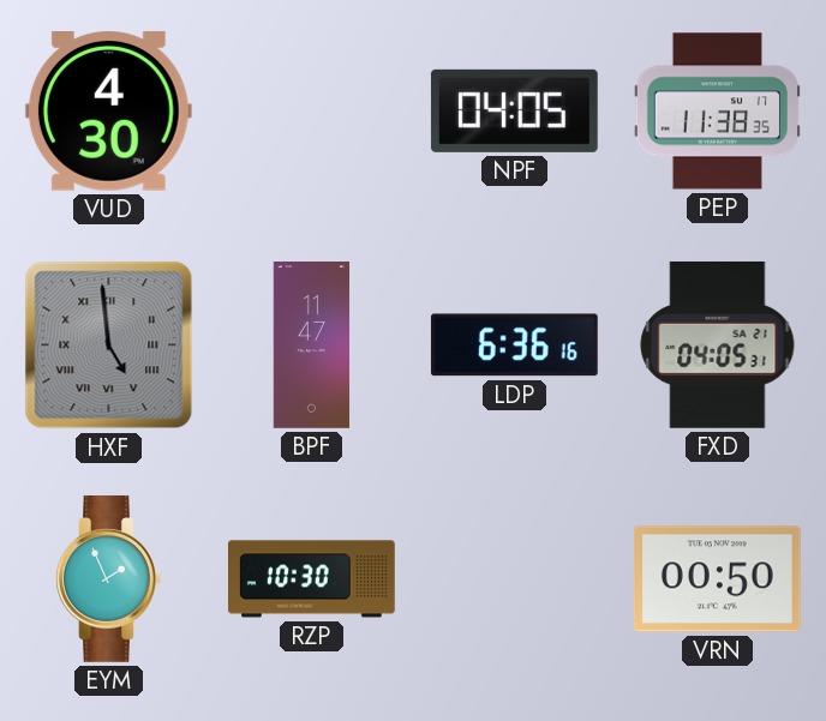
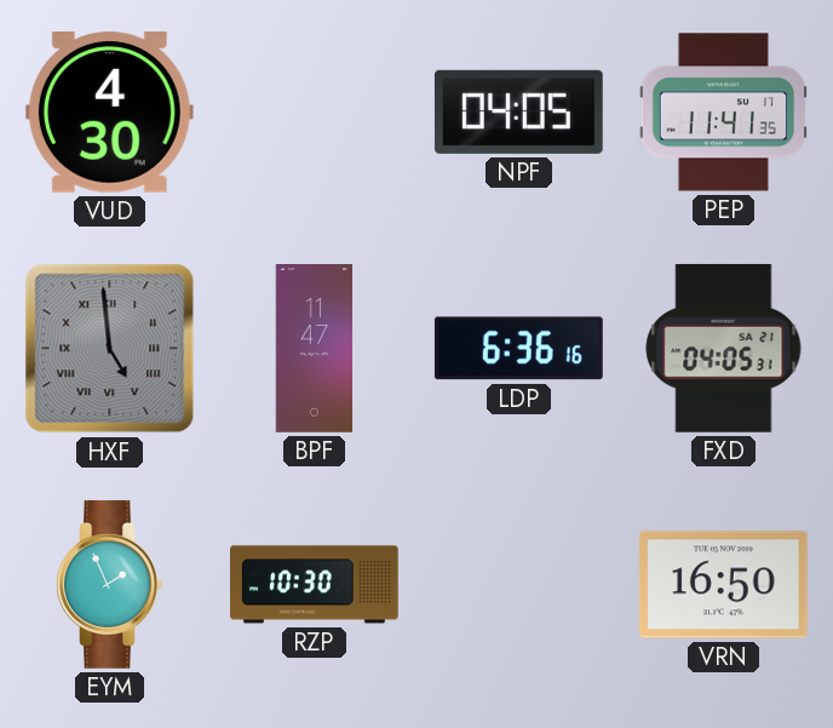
PEP: 11:38 -> 11:41 (723, 113)
VRN: 00:50 -> 16:50 (723, 585)
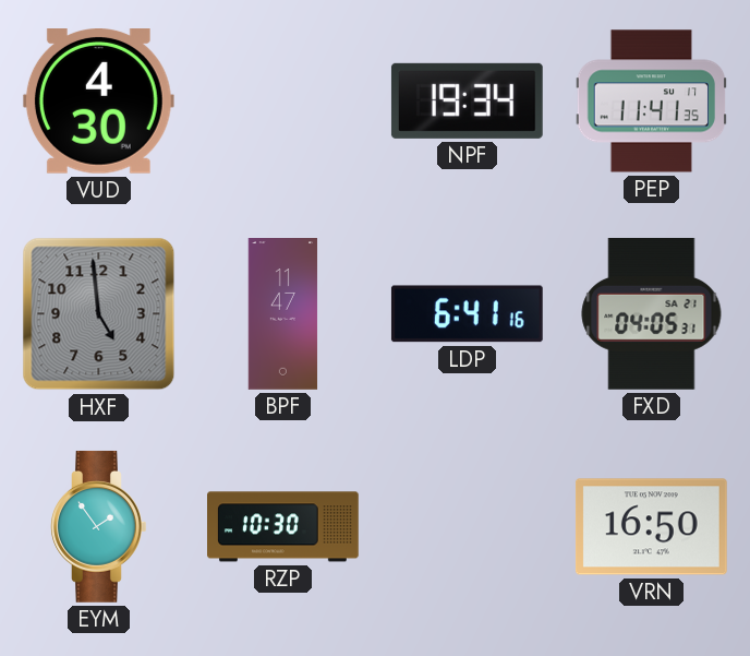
NPF: 04:05 -> 19:34 (467, 100)
HXF numerals: Roman -> Arabic (99, 314)
LDP: 6:36 -> 6:41 (467, 314)
EYM: 1:56 -> 1:54 (99, 526)
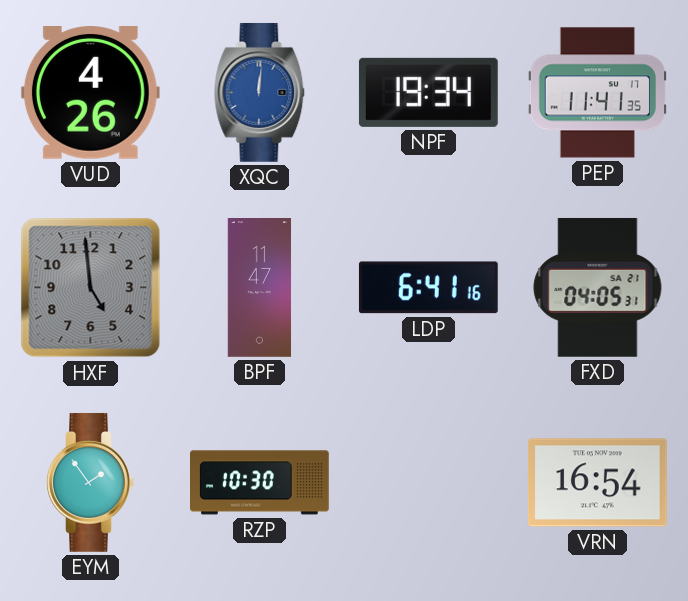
VUD: 4:30 -> 4:26 (90, 93)
XQC: none -> 12:01 (260, 92)
VRN: 16:50 -> 16:54 (597, 483)
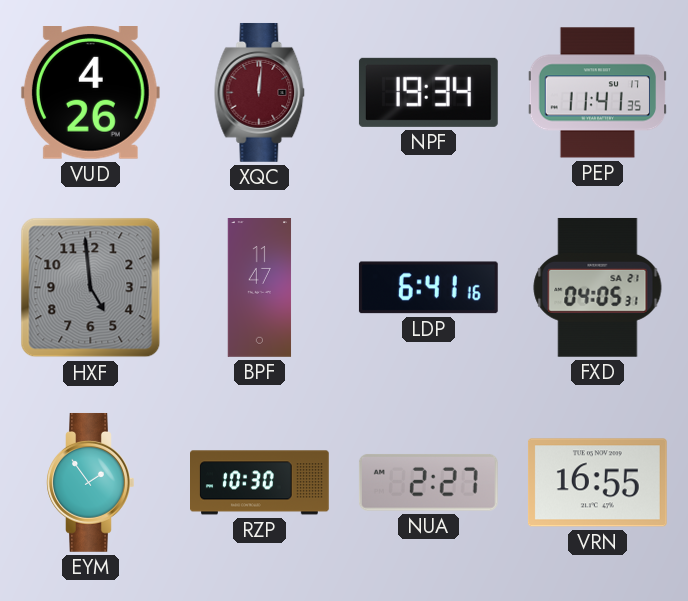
XQC dial: blue -> burgundy (260, 92)
NUA: none -> 2:27 (428, 482)
VRN: 16:54 -> 16:55 (597, 483)
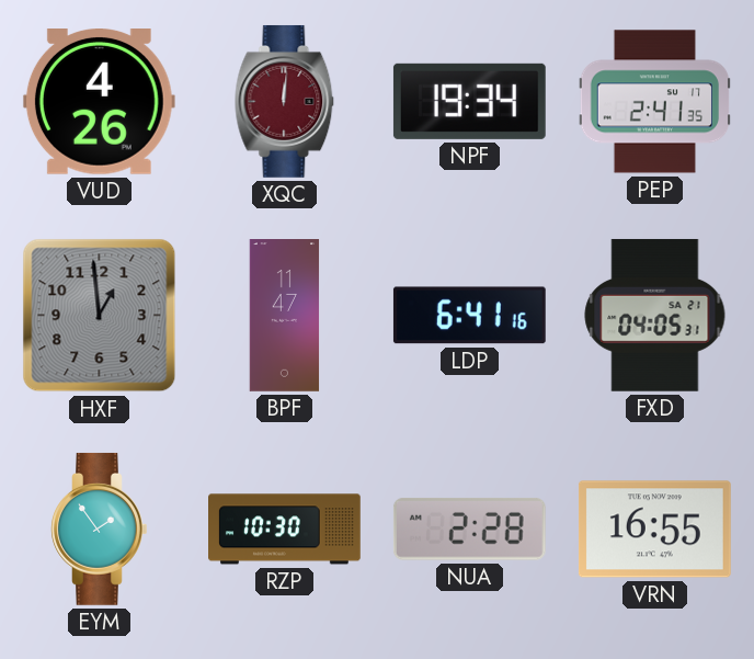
PEP: 11:41 -> 2:41 (654, 102)
HXF: 4:59 -> 12:59 (100, 316)
NUA: 2:27 -> 2:28 (469, 529)
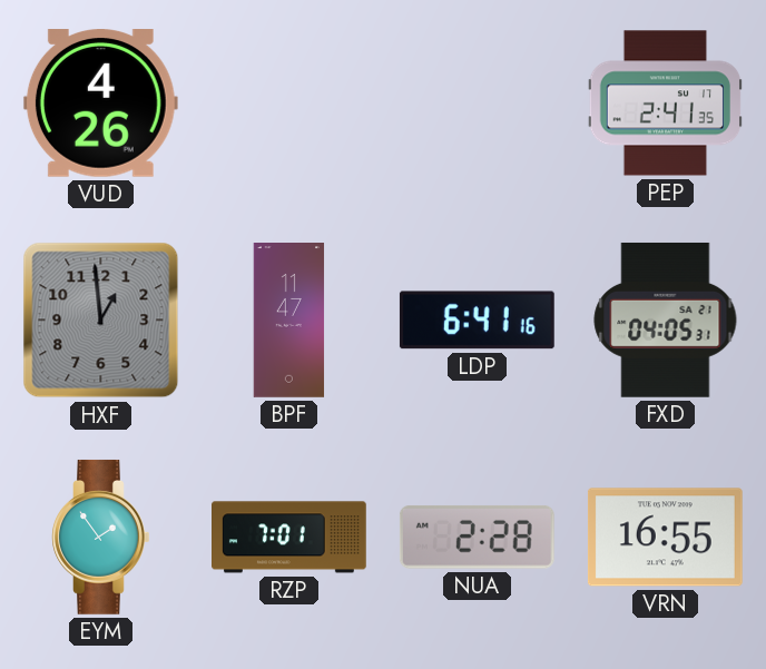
XQC: 12:01 -> none (285, 101)
NPF: 19:34 -> none (469, 101)
RZP: 10:30 -> 7:01 (289, 538)
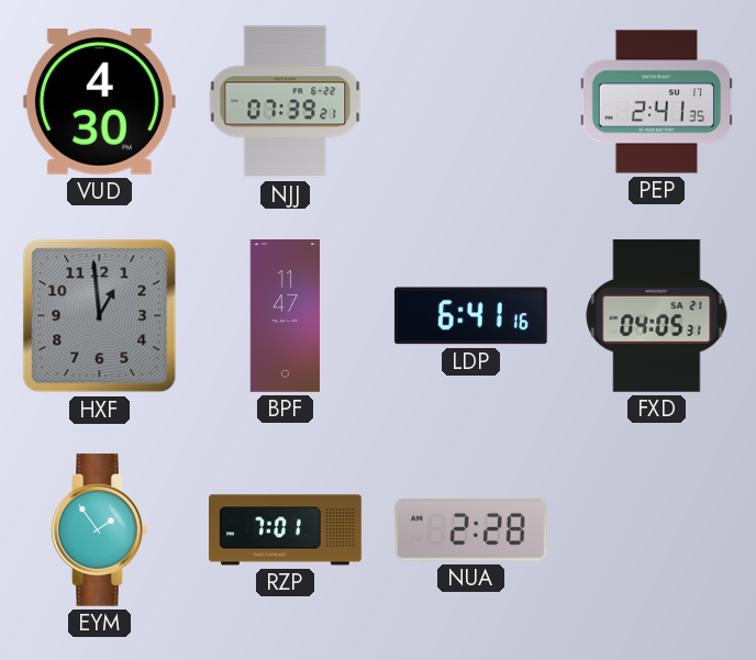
VUD: 4:26 -> 4:30 (99, 102)
NJJ: none -> 07:39 (286, 102)
VRN: 16:55 -> none (665, 538)
